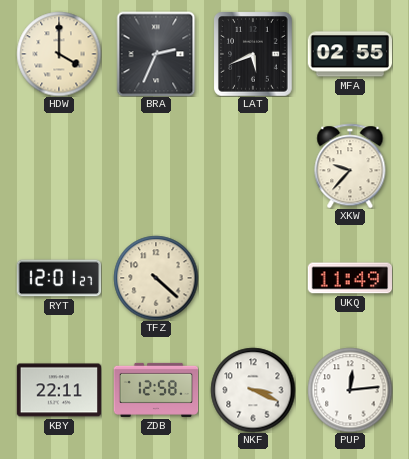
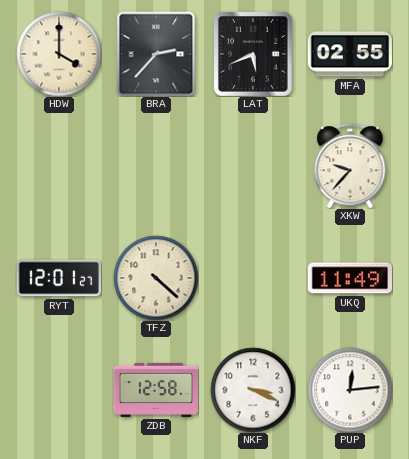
BRA: 2:34 -> 2:37 (156, 54)
KBY: 22:11 -> none (58, 390)
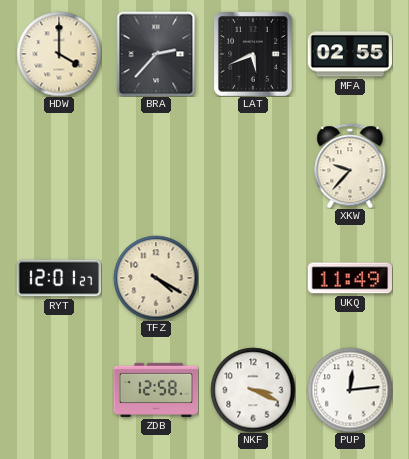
TFZ: 4:22 -> 4:20 (156, 278)
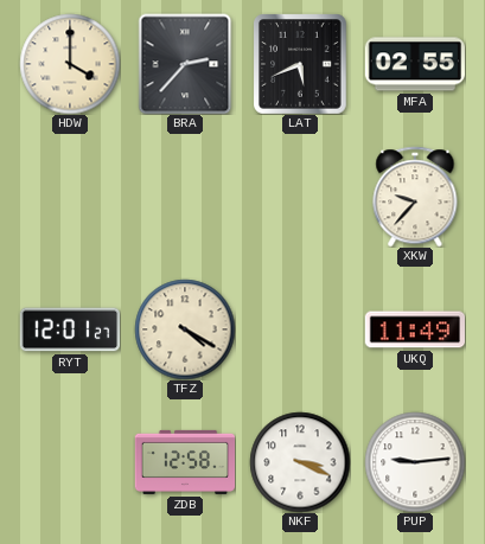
PUP: 12:14 -> 9:14 (415, 462)
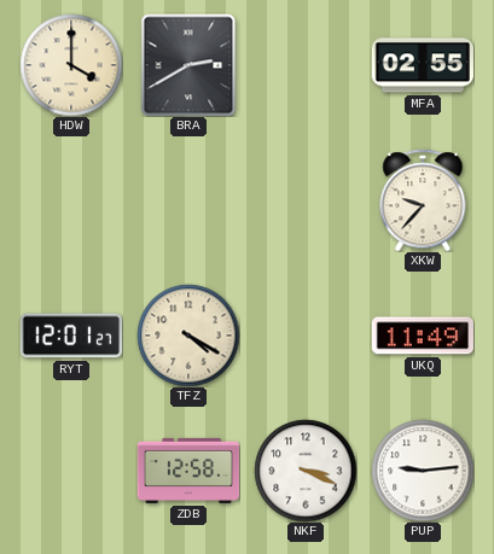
BRA: 2:37 -> 2:40 (188, 65)
LAT: 5:41 -> none (300, 64)
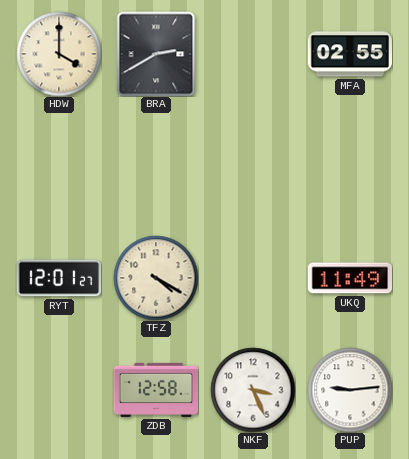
XKW: 9:37 -> none (423, 200)
NKF: 3:19 -> 3:26 (253, 390)
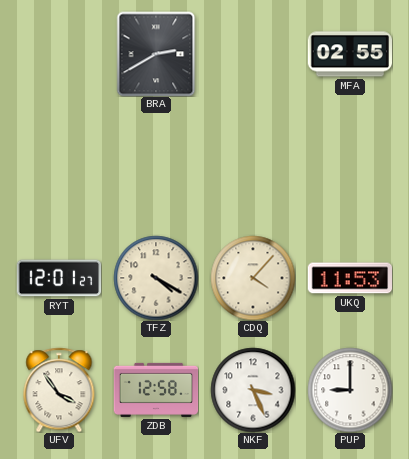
HDW: 4:00 -> none (59, 54)
CDQ: none -> 4:07 (253, 278)
UKQ: 11:49 -> 11:53 (349, 278)
UFV: none -> 3:54 (59, 390)
PUP: 9:14 -> 9:00 (350, 390)
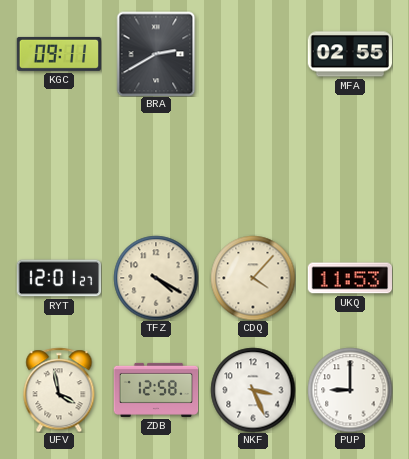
KGC: none -> 09:11 (58, 54)
UFV: 3:54 -> 3:58 (59, 390)
